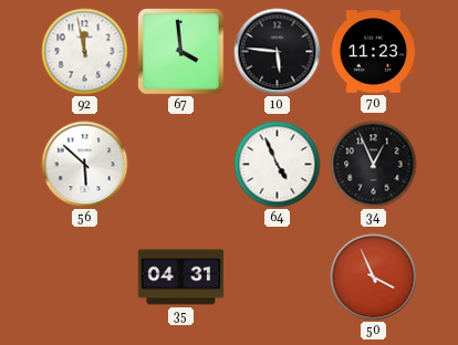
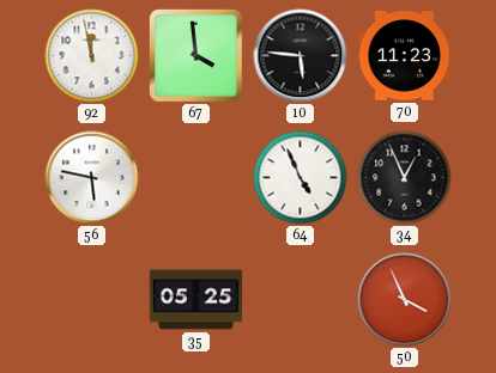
56: 5:52 -> 5:47 (92, 178)
35: 04:31 -> 05:25 (196, 300)
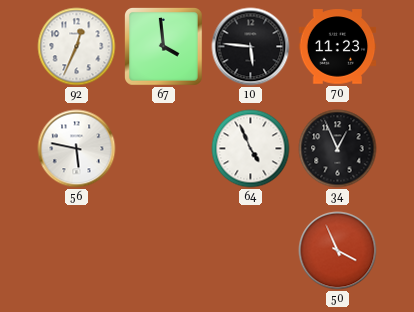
92: 11:58 -> 12:34 (77, 47)
35: 05:25 -> none (196, 300)
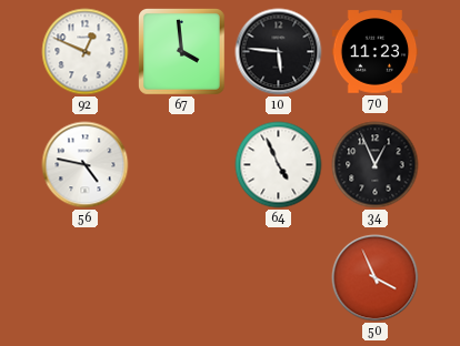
92: 12:34 -> 12:49 (86, 52)
56: 5:47 -> 4:47 (86, 165)
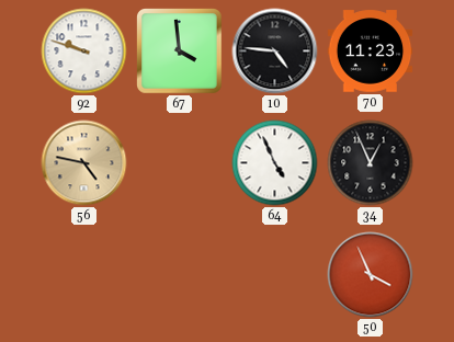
92: 12:49 -> 9:48 (84, 52)
10: 5:46 -> 4:46 (275, 52)
56 dial: white -> champagne (84, 163)
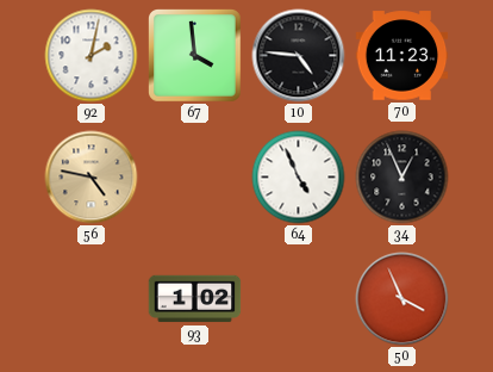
92: 9:48 -> 2:02 (92, 56)
93: none -> 1:02 (195, 299)
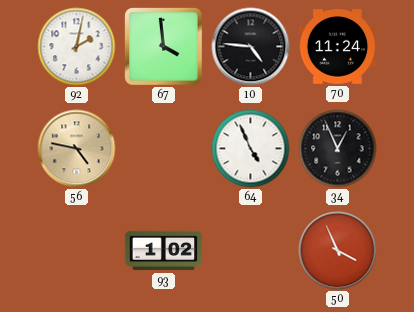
70: 11:23 -> 11:24 (338, 47)
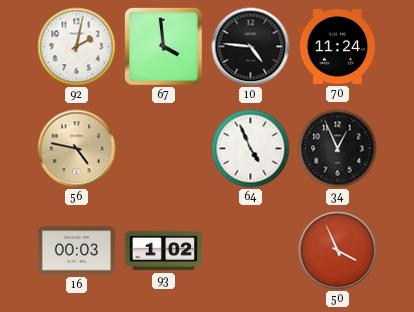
16: none -> 00:03 (77, 251)
